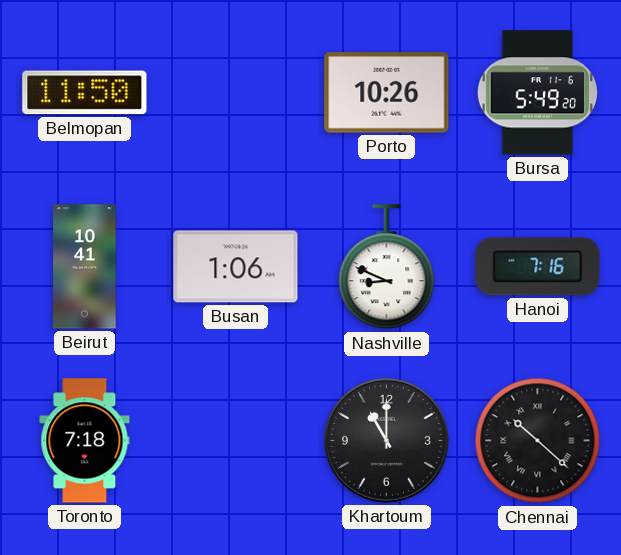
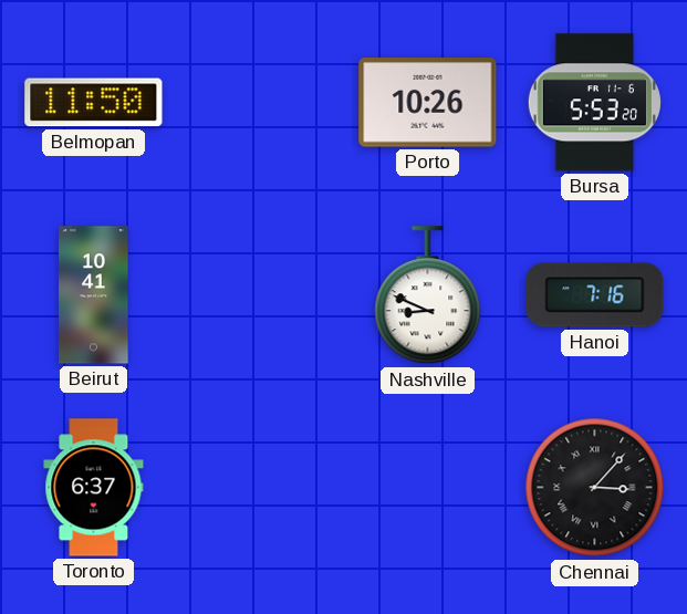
Bursa: 5:49 -> 5:53 (594, 103)
Busan: 1:06 -> none (236, 267)
Toronto: 7:18 -> 6:37 (94, 488)
Khartoum: 11:00 -> none (387, 441)
Chennai: 10:22 -> 3:07 (595, 488)
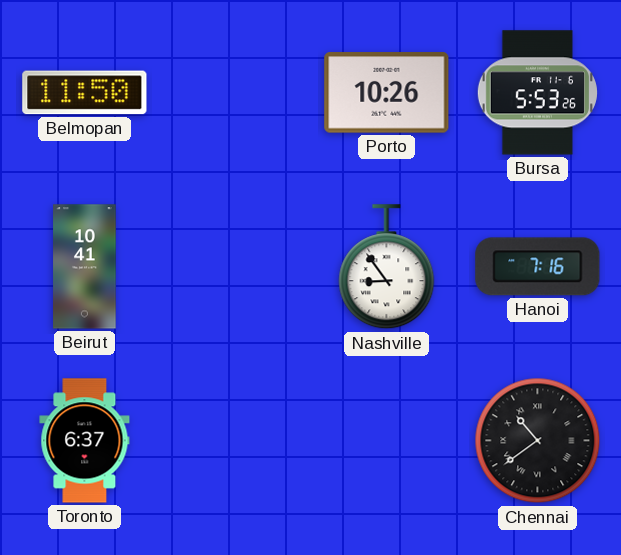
Bursa: 5:53:20 -> 5:53:26 (537, 93)
Nashville: 8:49 -> 8:54 (387, 267)
Chennai: 3:07 -> 10:39 (538, 441)
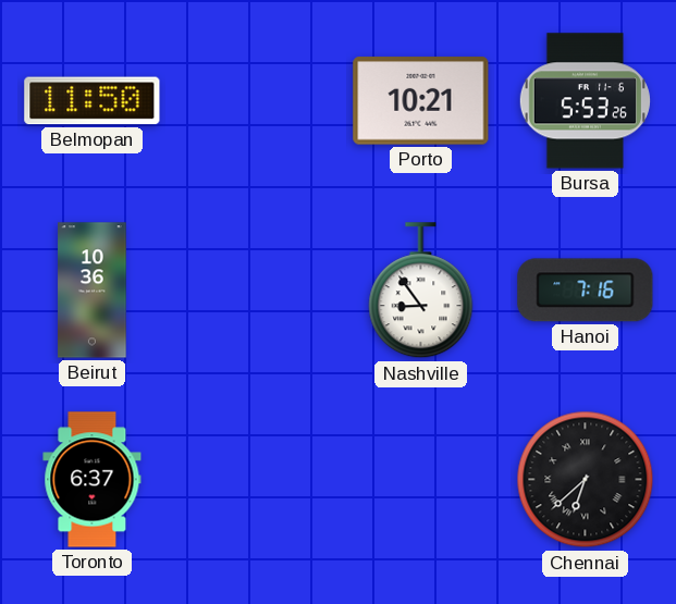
Porto: 10:26 -> 10:21 (421, 101)
Beirut: 10:41 -> 10:36 (93, 291)
Chennai: 10:39 -> 6:38 (586, 480)
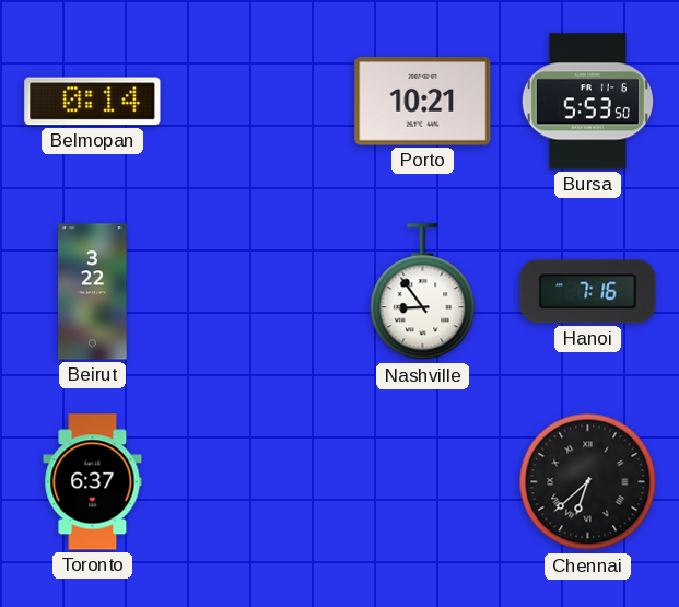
Belmopan: 11:50 -> 0:14 (93, 102)
Bursa: 5:53:26 -> 5:53:50 (587, 102)
Beirut: 10:36 -> 3:22 (93, 292)
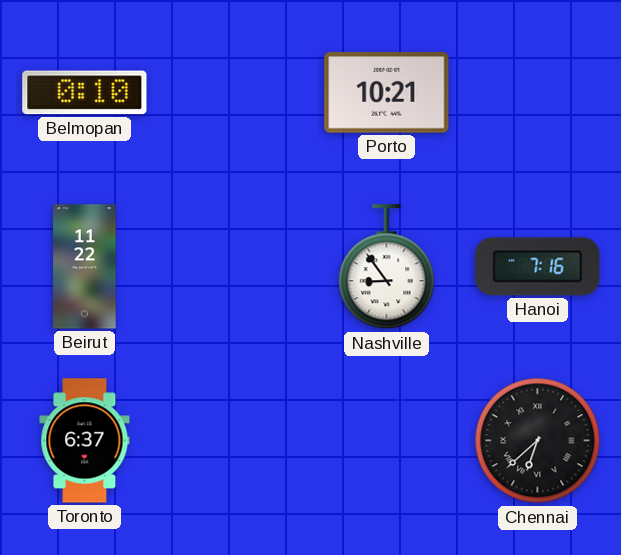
Belmopan: 0:14 -> 0:10 (85, 93)
Bursa: 5:53 -> none (587, 102)
Beirut: 3:22 -> 11:22 (85, 267)
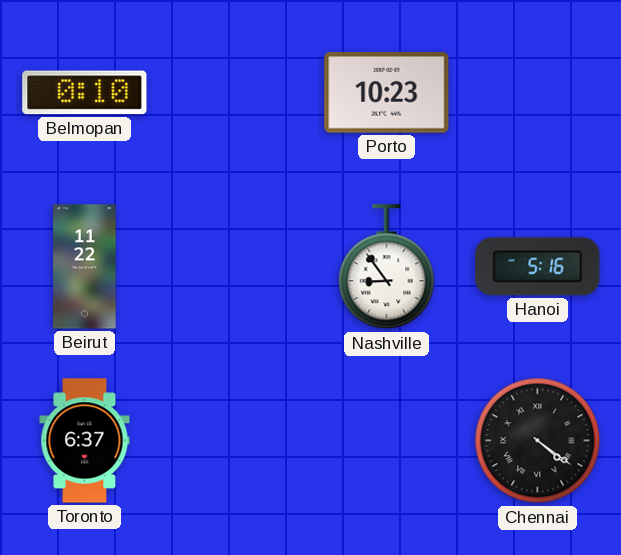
Porto: 10:21 -> 10:23 (387, 93)
Hanoi: 7:16 -> 5:16 (538, 267)
Chennai: 6:38 -> 4:21 (538, 441)
